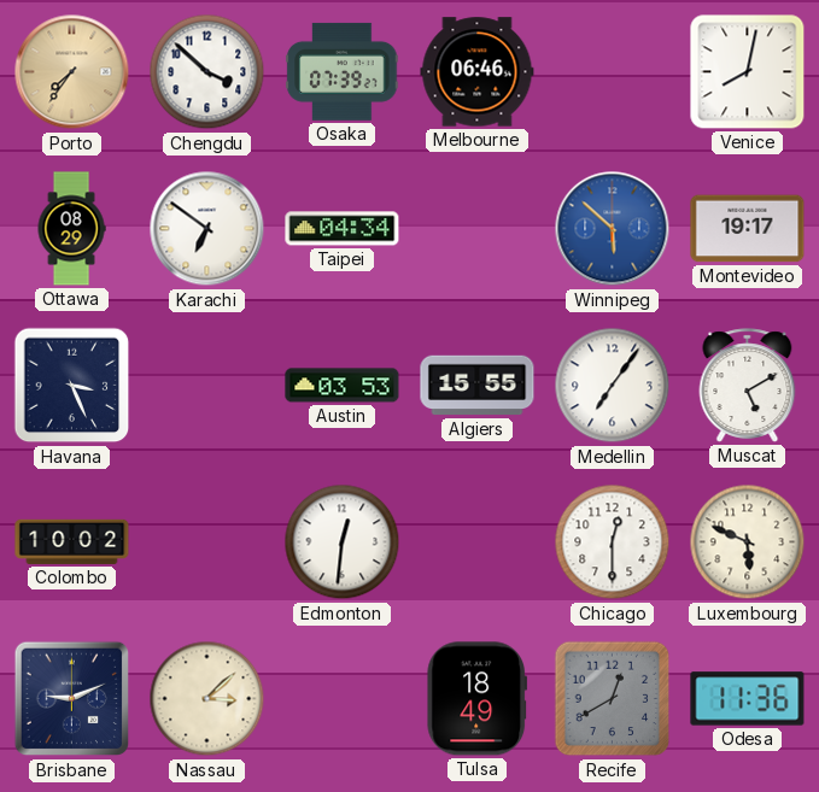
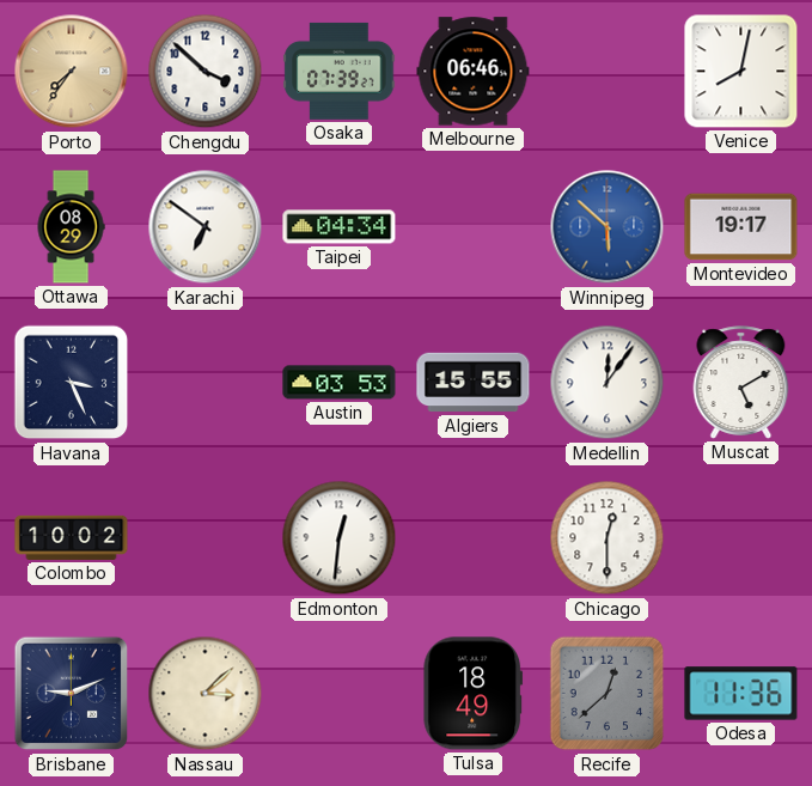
Medellin: 7:06 -> 12:06 (608, 383)
Luxembourg: 5:49 -> none (748, 542)
Recife: 12:40 -> 12:38 (608, 694)
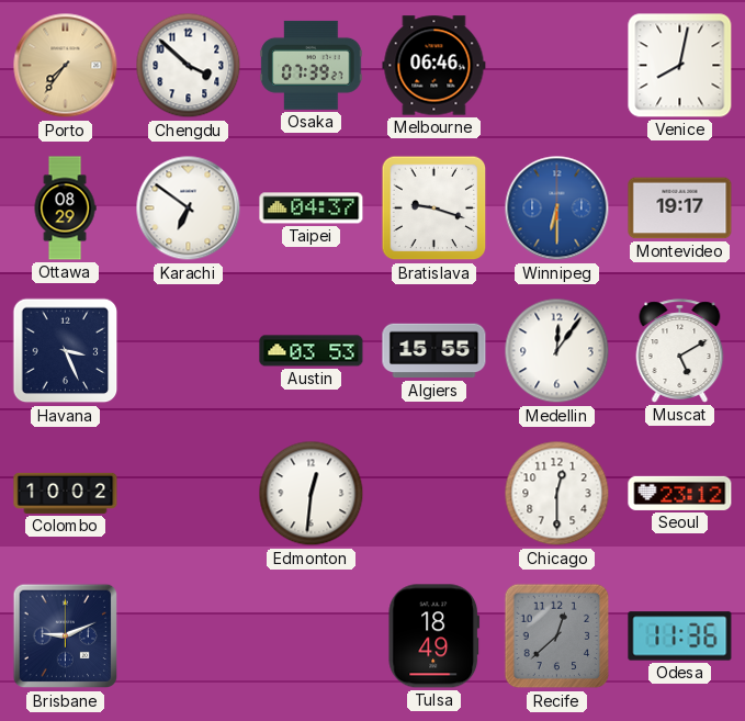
Taipei: 04:34 -> 04:37 (312, 209)
Bratislava: none -> 9:18 (434, 209)
Winnipeg: 5:52 -> 6:30 (557, 209)
Seoul: none -> 23:12 (680, 493)
Nassau: 3:08 -> none (206, 694)
